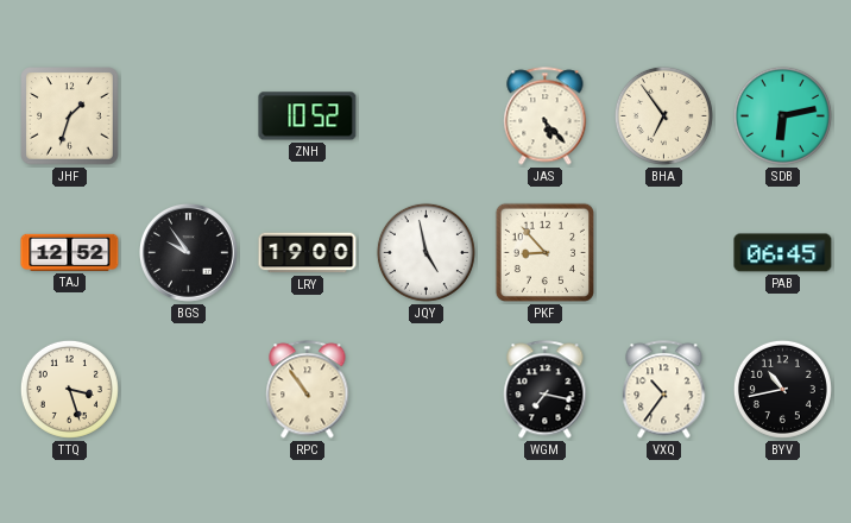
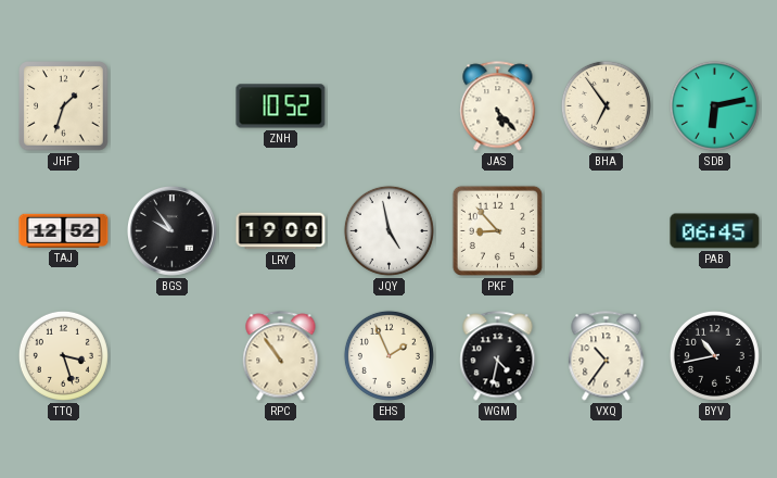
EHS: none -> 1:56 (389, 355)
WGM: 7:17 -> 4:32 (498, 356)
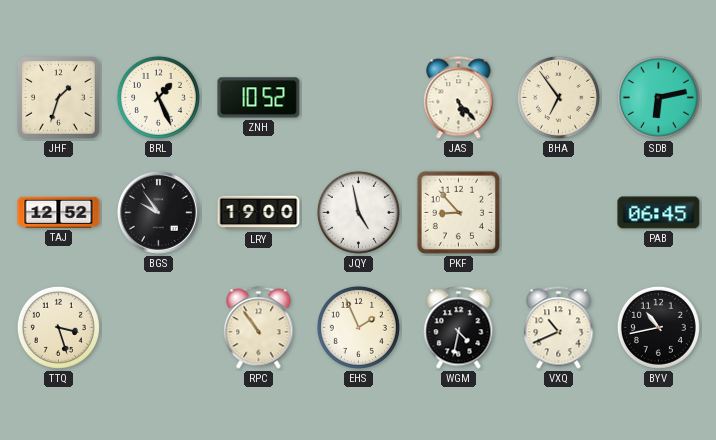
BRL: none -> 1:26 (158, 97)
VXQ: 10:36 -> 10:41 (559, 328)
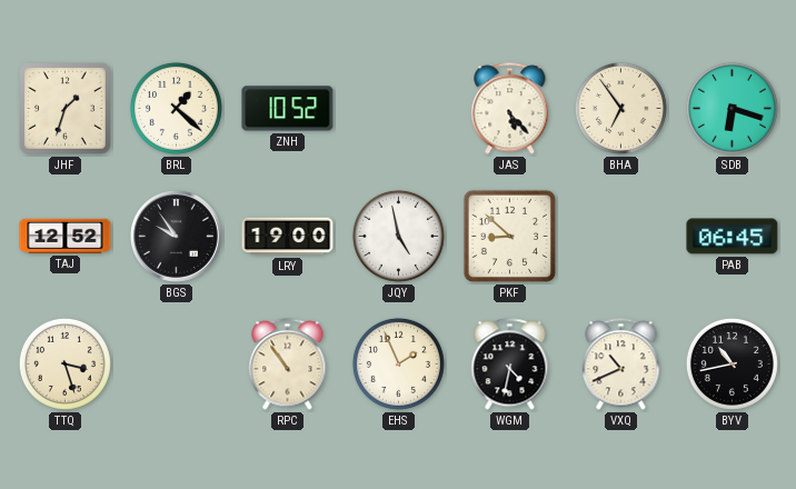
BRL: 1:26 -> 1:22 (176, 108)
SDB: 6:13 -> 6:18 (732, 108)
PKF: 8:53 -> 8:52 (509, 236)
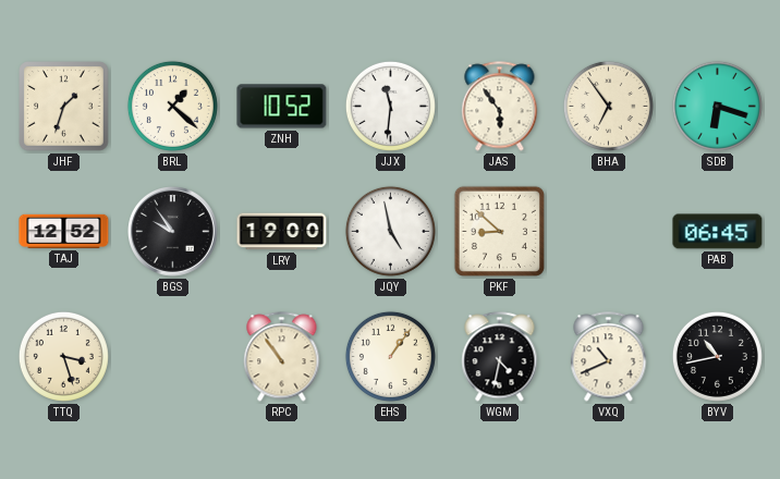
JJX: none -> 11:31 (390, 106)
JAS: 5:23 -> 5:54 (500, 107)
EHS: 1:56 -> 1:06 (390, 356)
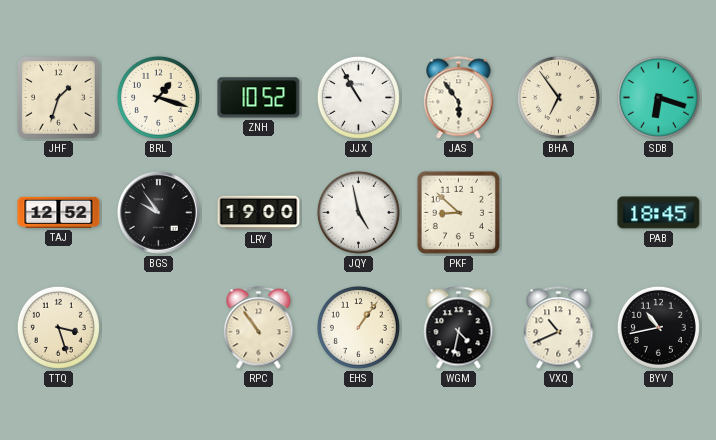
BRL: 1:22 -> 1:18 (158, 97)
JJX: 11:31 -> 10:55 (358, 97)
PAB: 06:45 -> 18:45 (659, 213)
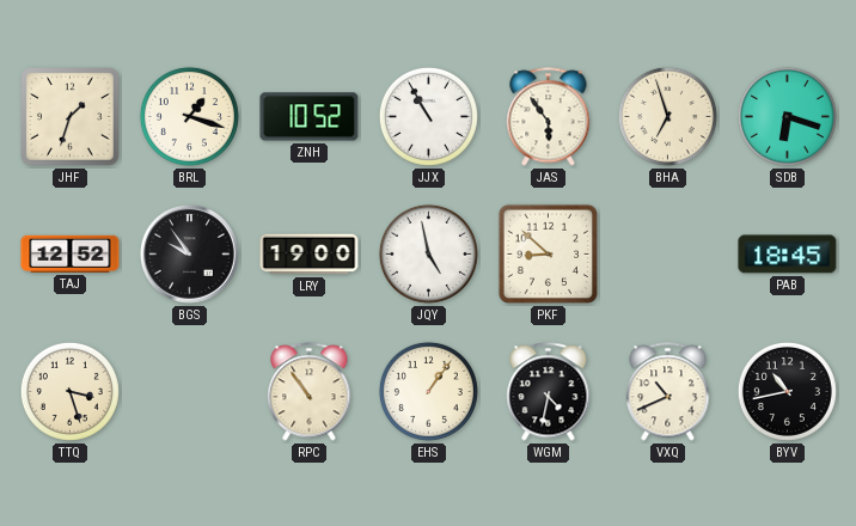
BHA: 6:54 -> 6:57 (667, 116)
